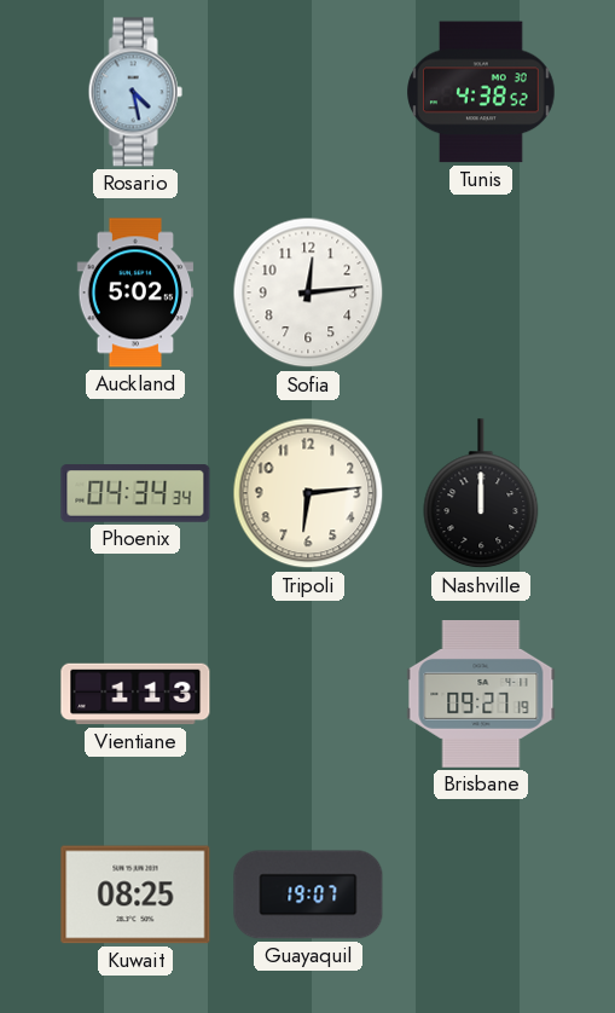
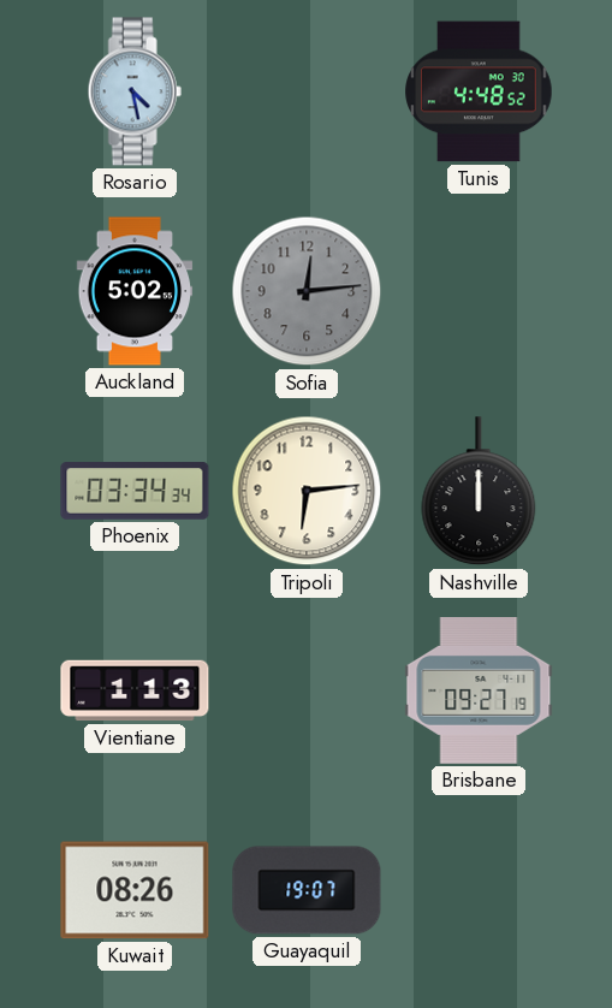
Tunis: 4:38 -> 4:48 (479, 91)
Sofia dial: white -> grey (307, 291)
Phoenix: 04:34 -> 03:34 (135, 491)
Kuwait: 08:25 -> 08:26 (135, 890)
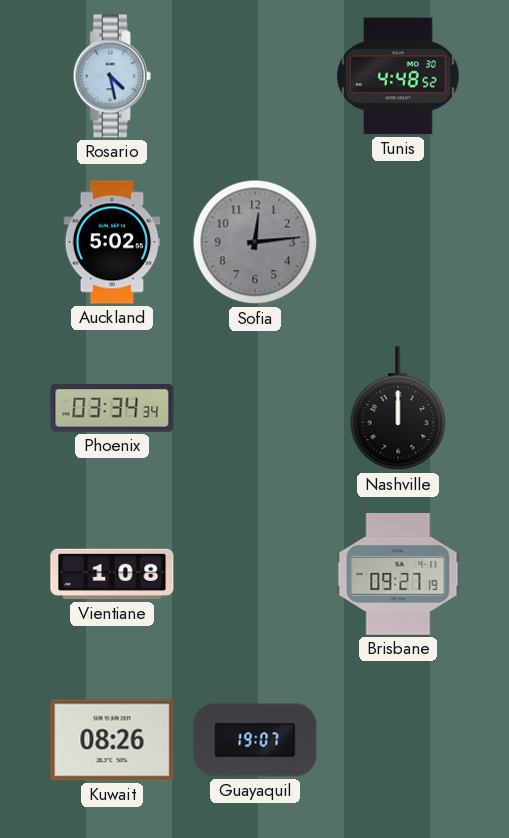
Tripoli: 6:14 -> none (307, 491)
Vientiane: 1:13 -> 1:08 (112, 574)
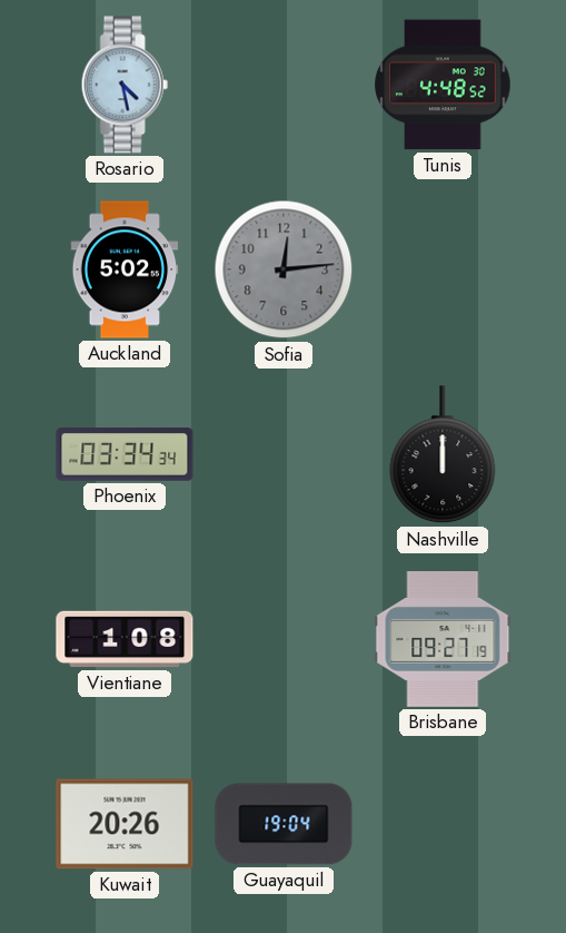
Kuwait: 08:26 -> 20:26 (125, 824)
Guayaquil: 19:07 -> 19:04 (284, 824)
